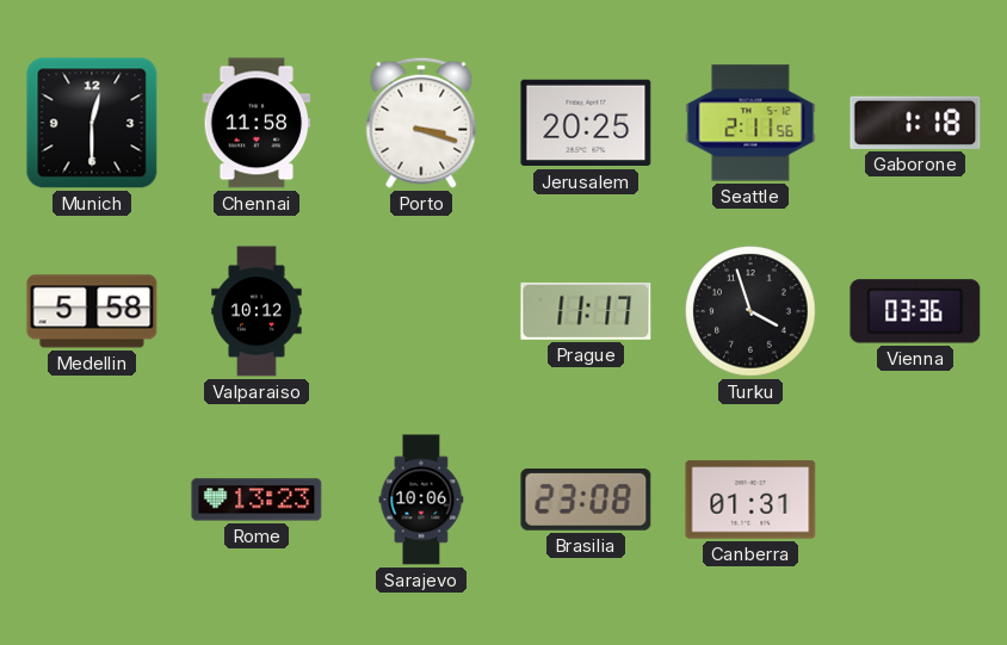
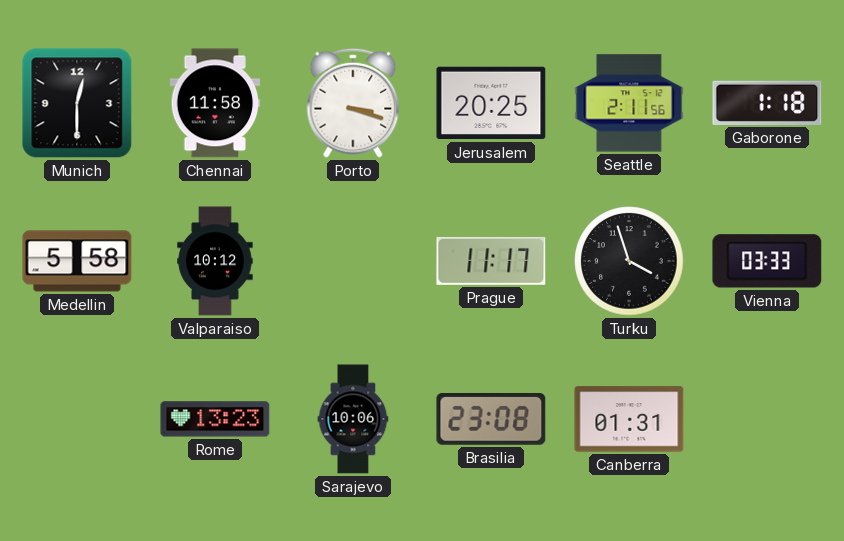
Vienna: 03:36 -> 03:33 (767, 261)
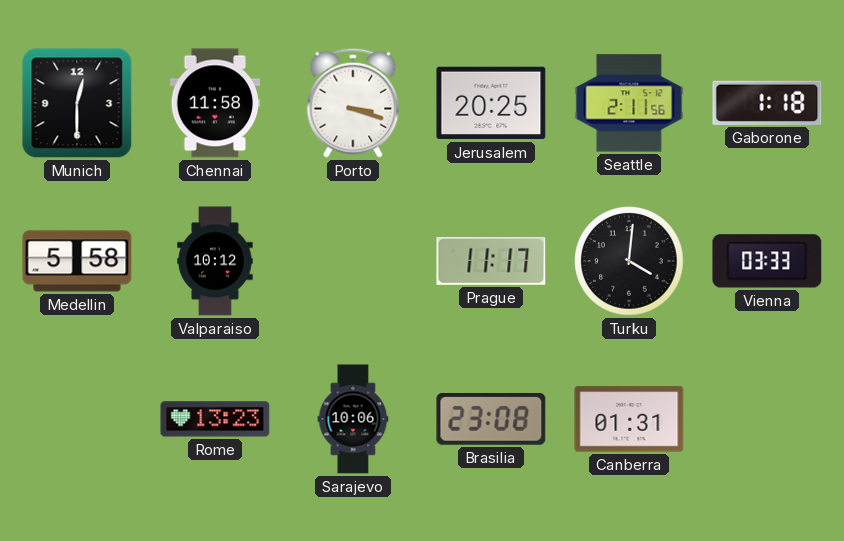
Turku: 3:57 -> 4:01 (629, 261)
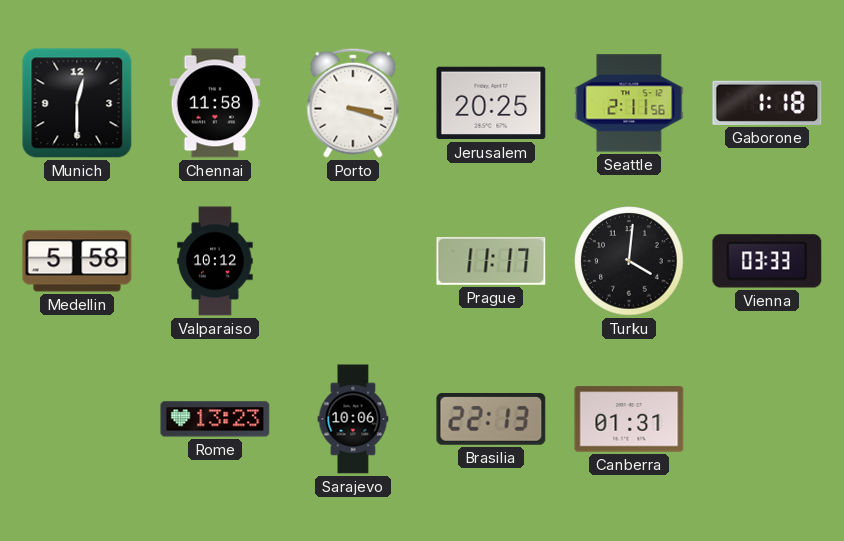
Brasilia: 23:08 -> 22:13 (491, 419)
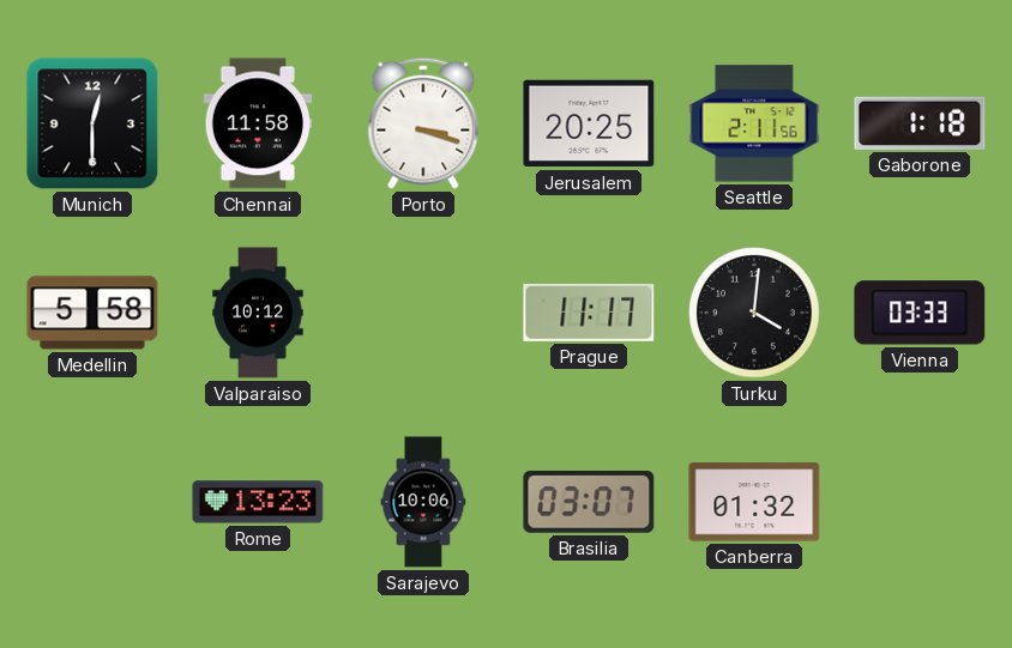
Brasilia: 22:13 -> 03:07 (589, 502)
Canberra: 01:31 -> 01:32 (754, 502)
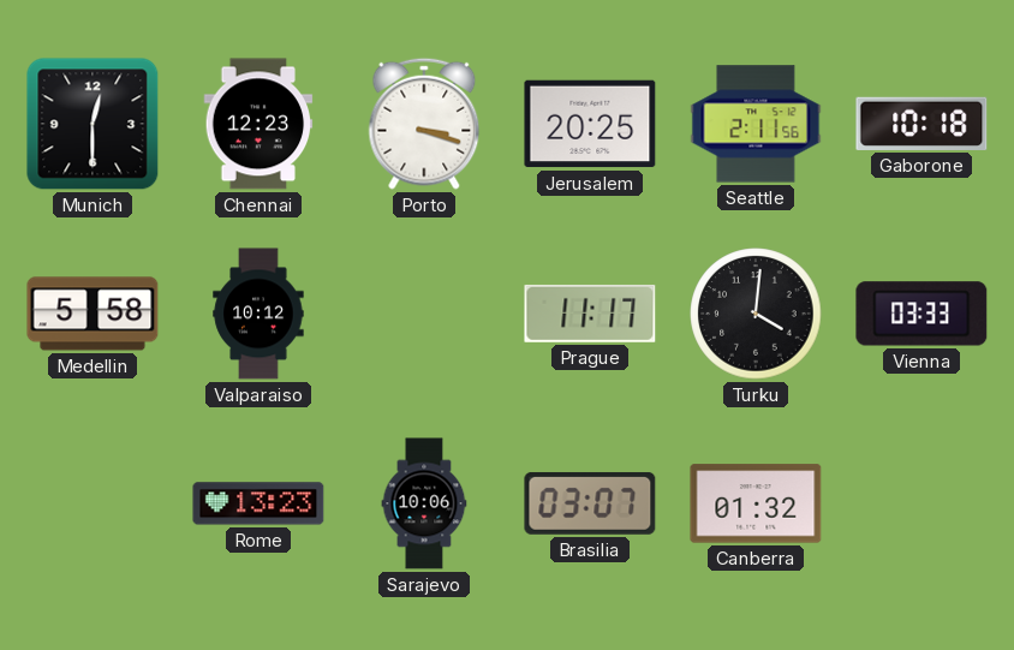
Chennai: 11:58 -> 12:23 (258, 124)
Gaborone: 1:18 -> 10:18 (921, 124)
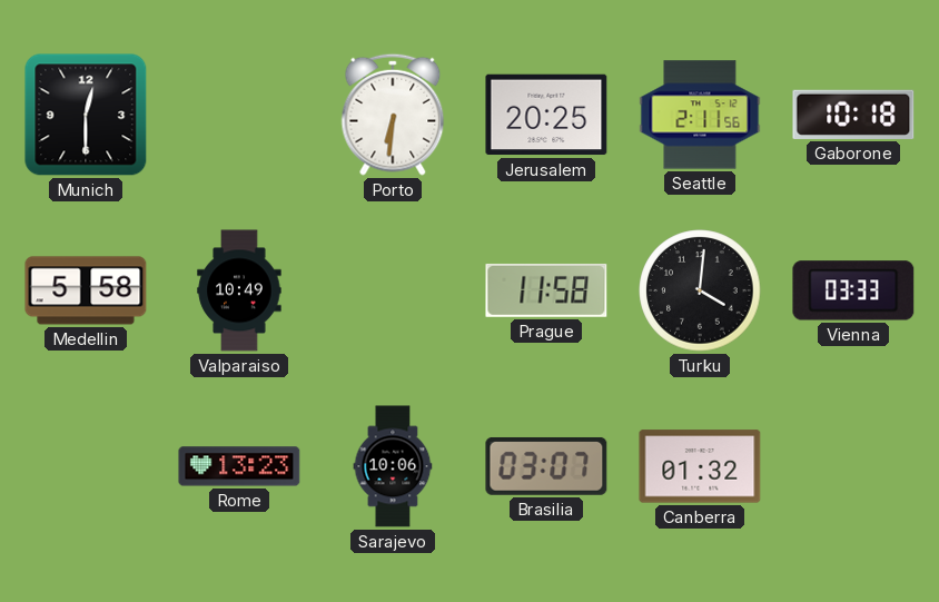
Chennai: 12:23 -> none (258, 124)
Porto: 3:18 -> 6:31 (393, 115)
Valparaiso: 10:12 -> 10:49 (239, 290)
Prague: 11:17 -> 11:58 (546, 290)
